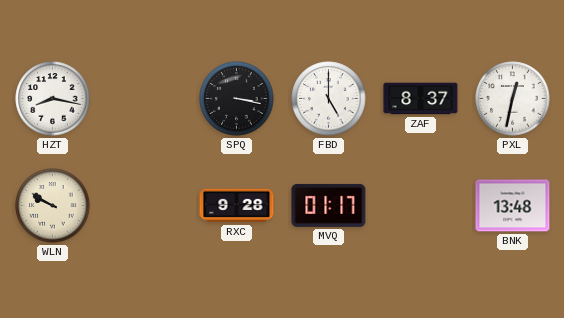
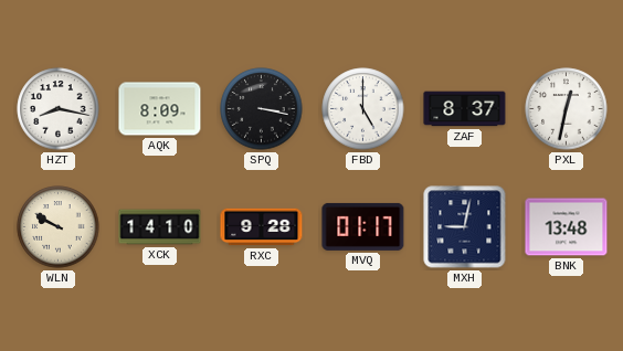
AQK: none -> 8:09 (160, 109)
XCK: none -> 14:10 (160, 227)
MXH: none -> 9:02 (465, 227)
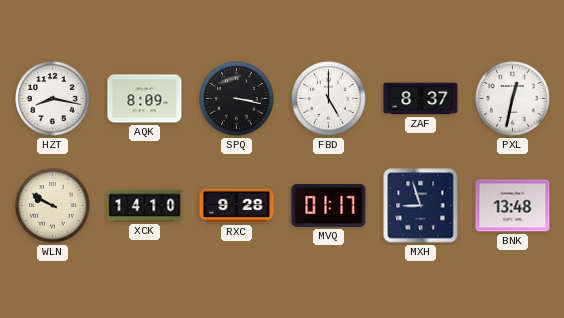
MXH: 9:02 -> 8:57 (421, 206)
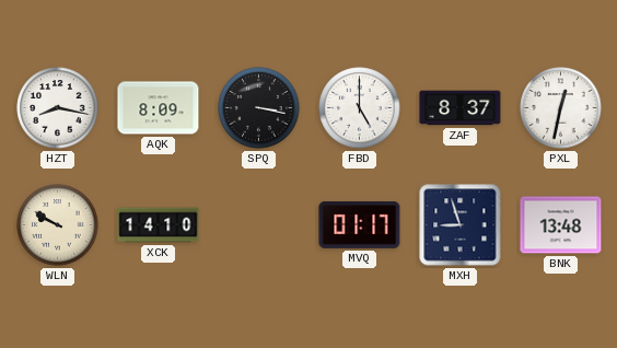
RXC: 9:28 -> none (237, 206)
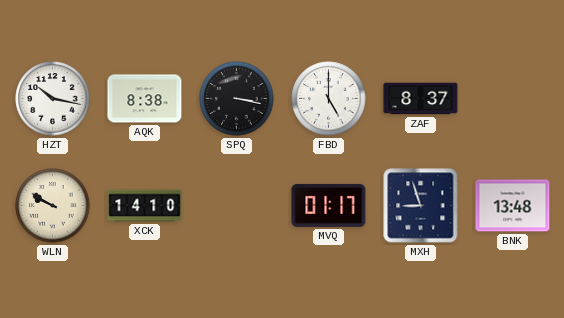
HZT: 8:17 -> 10:17 (53, 99)
AQK: 8:09 -> 8:38 (145, 99)
PXL: 12:32 -> none (561, 108)
